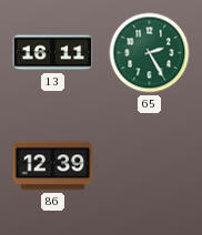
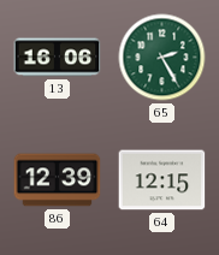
13: 16:11 -> 16:06 (58, 58)
64: none -> 12:15 (162, 180)
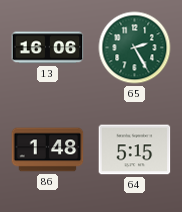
86: 12:39 -> 1:48 (48, 150)
64: 12:15 -> 5:15 (135, 150)
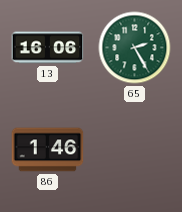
86: 1:48 -> 1:46 (48, 150)
64: 5:15 -> none (135, 150)
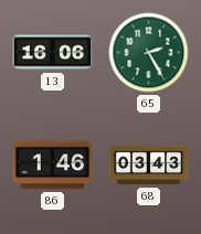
68: none -> 03:43 (149, 166)
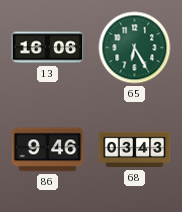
65: 2:25 -> 6:25 (135, 48)
86: 1:46 -> 9:46 (48, 150)
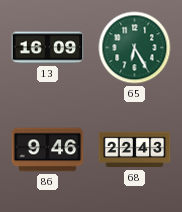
13: 16:06 -> 16:09 (48, 48)
68: 03:43 -> 22:43 (135, 150)
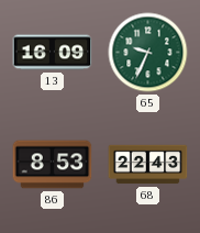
65: 6:25 -> 9:34 (148, 53)
86: 9:46 -> 8:53 (53, 165)
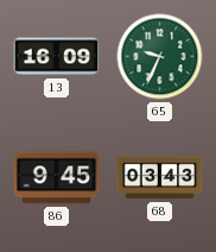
86: 8:53 -> 9:45 (57, 178)
68: 22:43 -> 03:43 (160, 178)
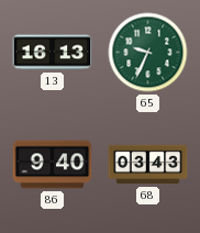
13: 16:09 -> 16:13 (53, 53)
86: 9:45 -> 9:40 (53, 165)
